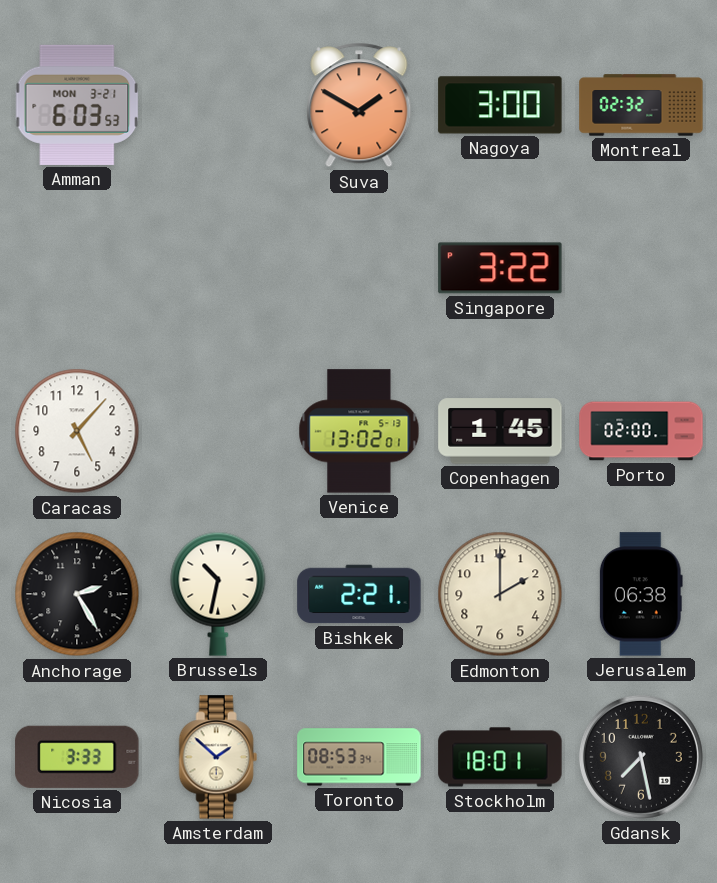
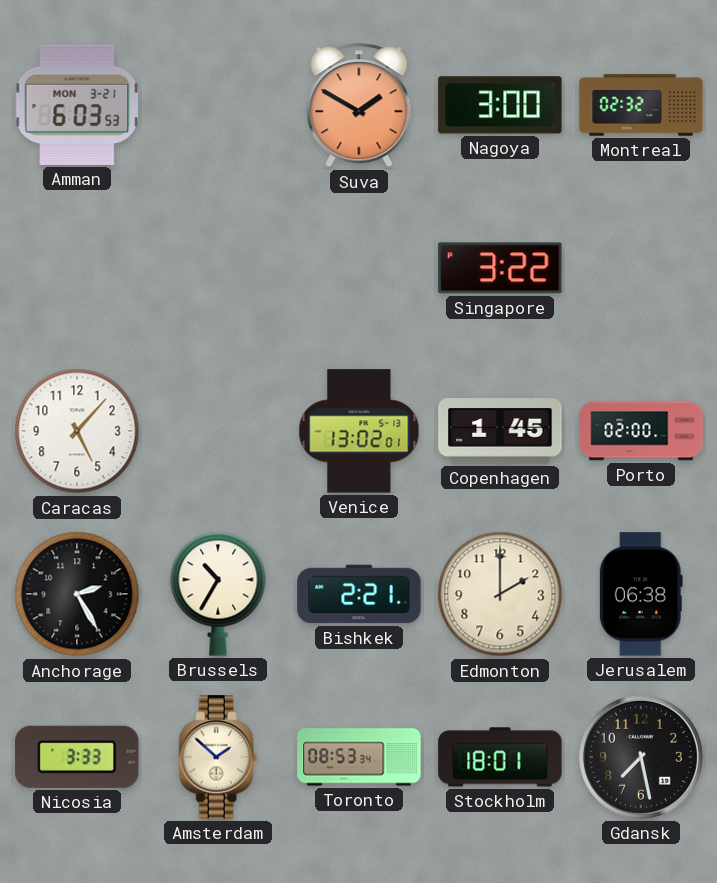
Brussels: 10:32 -> 10:35 (218, 594)
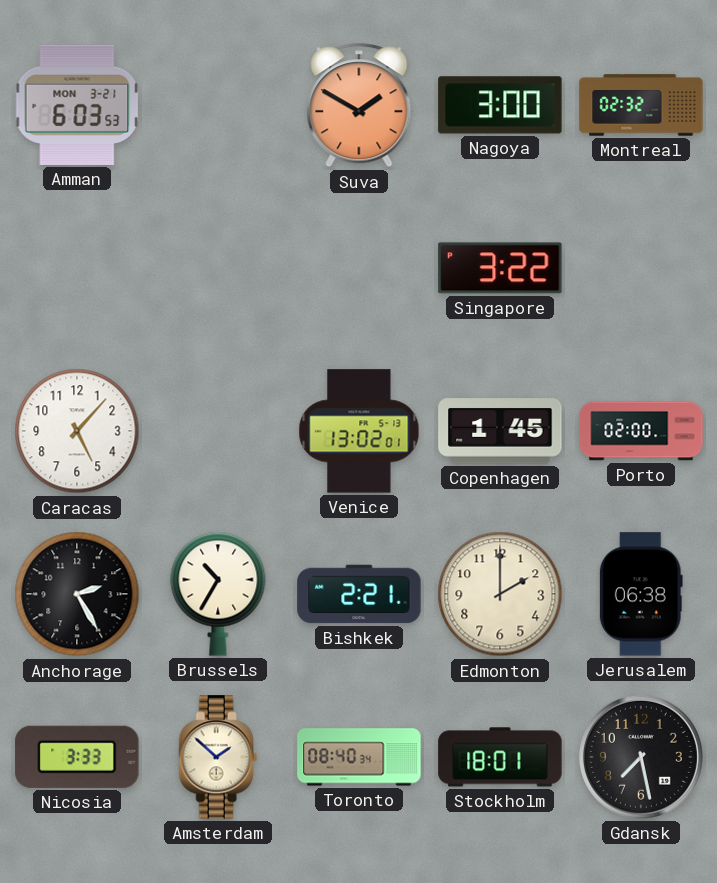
Toronto: 08:53 -> 08:40 (359, 757)
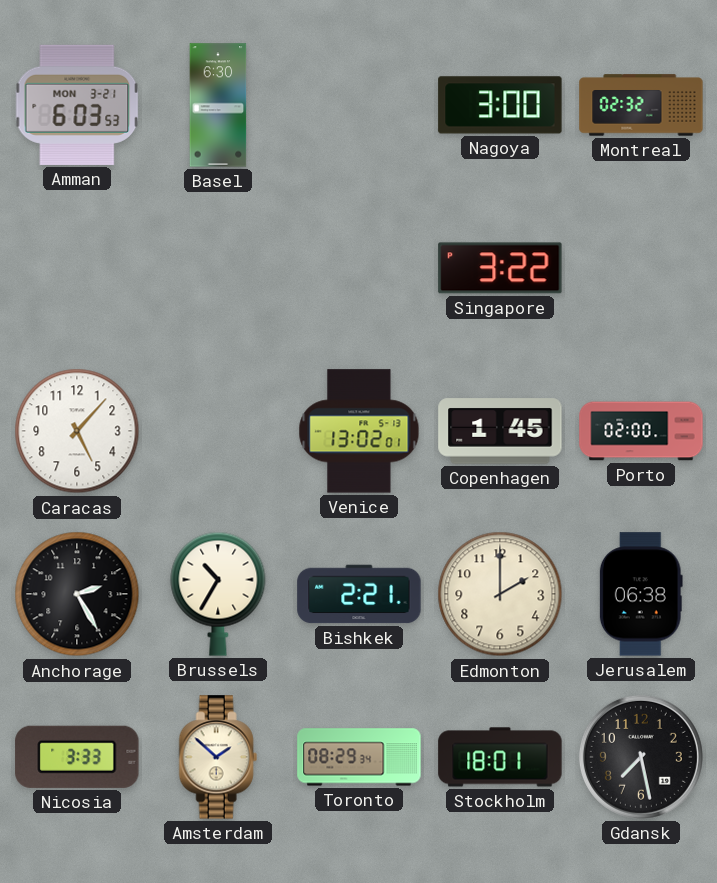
Basel: none -> 6:30 (218, 105)
Suva: 1:50 -> none (359, 105)
Toronto: 08:40 -> 08:29 (359, 757)
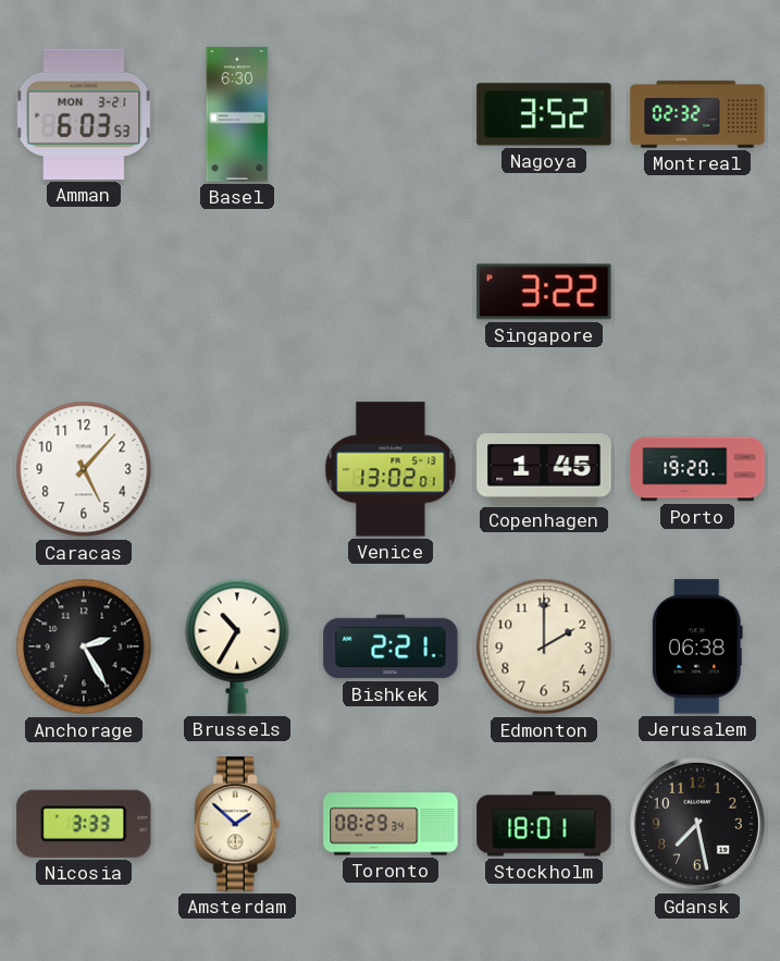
Nagoya: 3:00 -> 3:52 (544, 114)
Porto: 02:00 -> 19:20 (697, 469)
